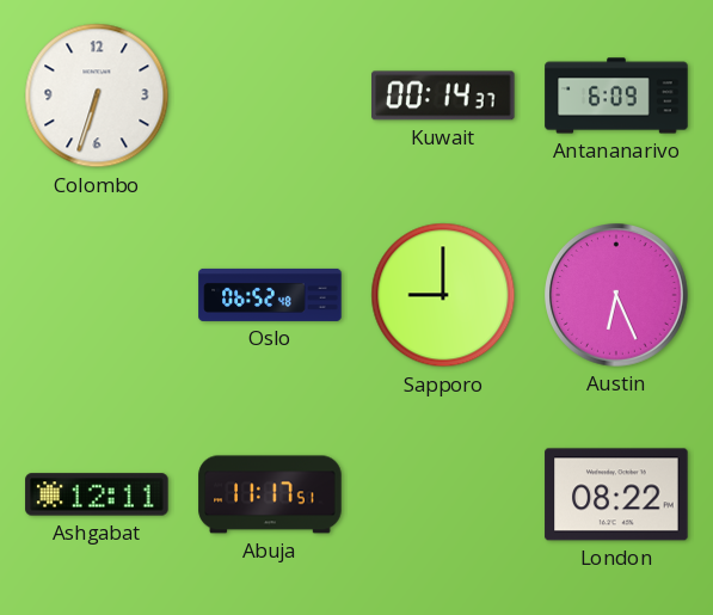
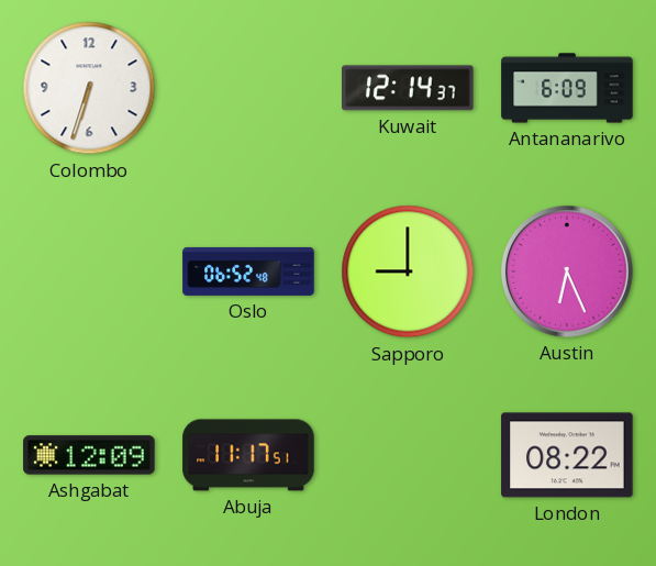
Kuwait: 00:14 -> 12:14 (408, 88)
Ashgabat: 12:11 -> 12:09 (89, 455)
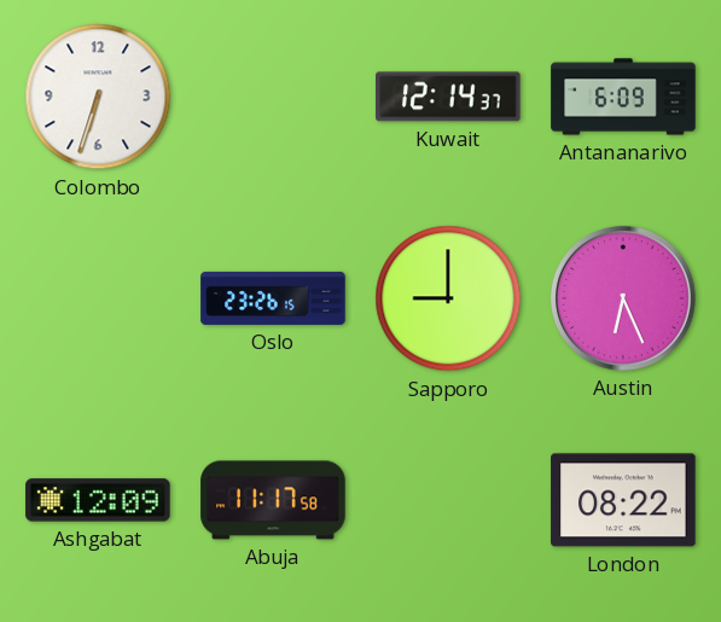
Oslo: 06:52 -> 23:26 (273, 298)
Abuja: 11:17:51 -> 11:17:58 (273, 500)
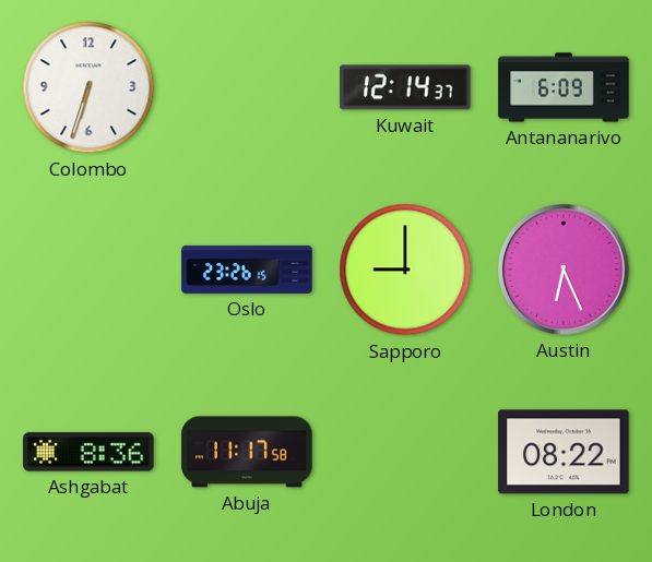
Ashgabat: 12:09 -> 8:36 (88, 452)
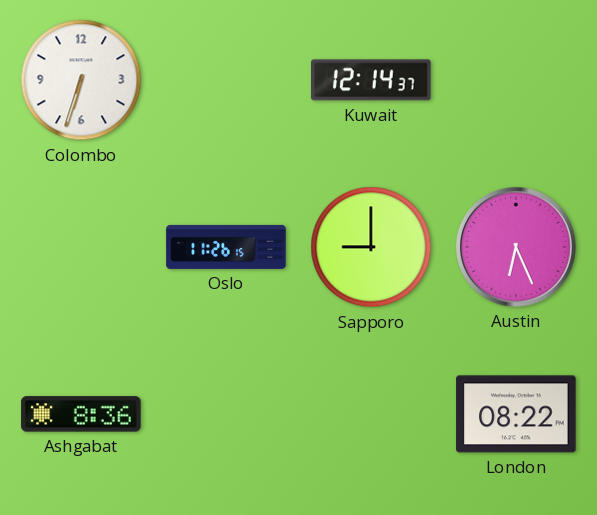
Antananarivo: 6:09 -> none (564, 87)
Oslo: 23:26 -> 11:26 (226, 247)
Abuja: 11:17 -> none (247, 452)
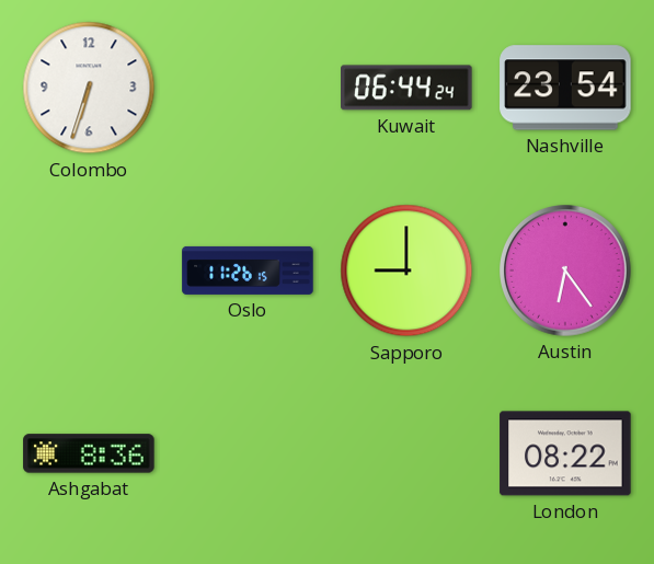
Kuwait: 12:14 -> 06:44 (406, 88)
Nashville: none -> 23:54 (565, 88)
Austin: 6:26 -> 6:24 (566, 272)
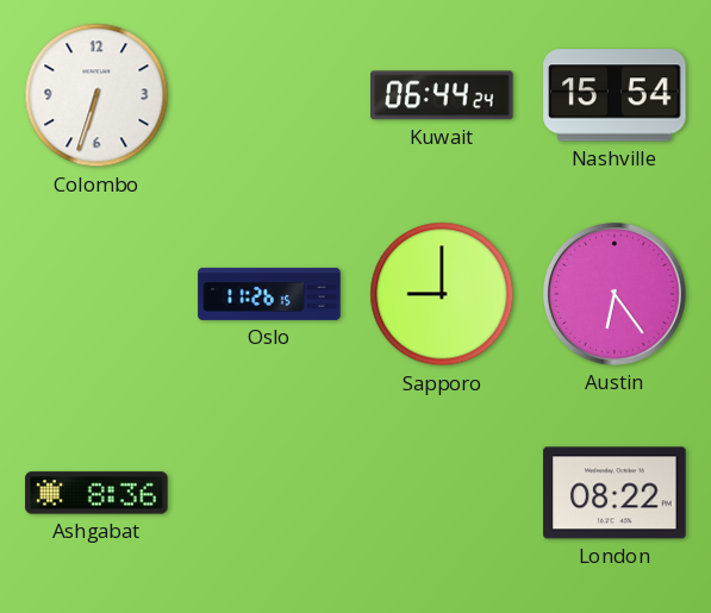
Nashville: 23:54 -> 15:54 (615, 95)
